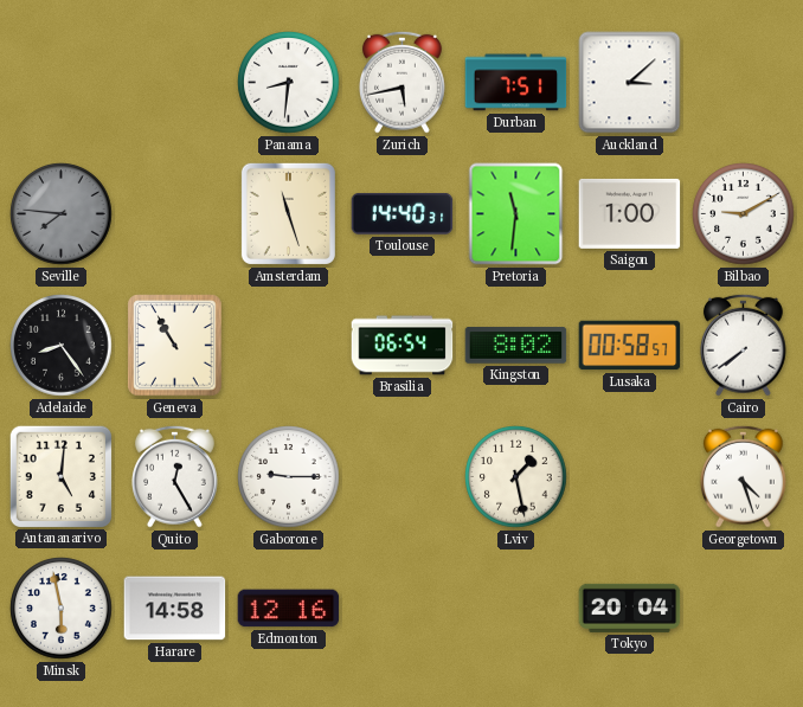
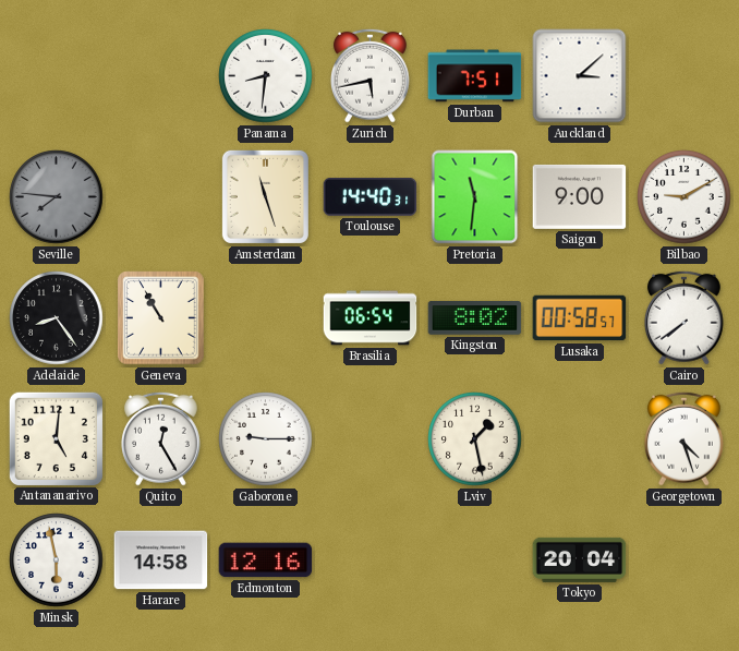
Saigon: 1:00 -> 9:00 (580, 196)
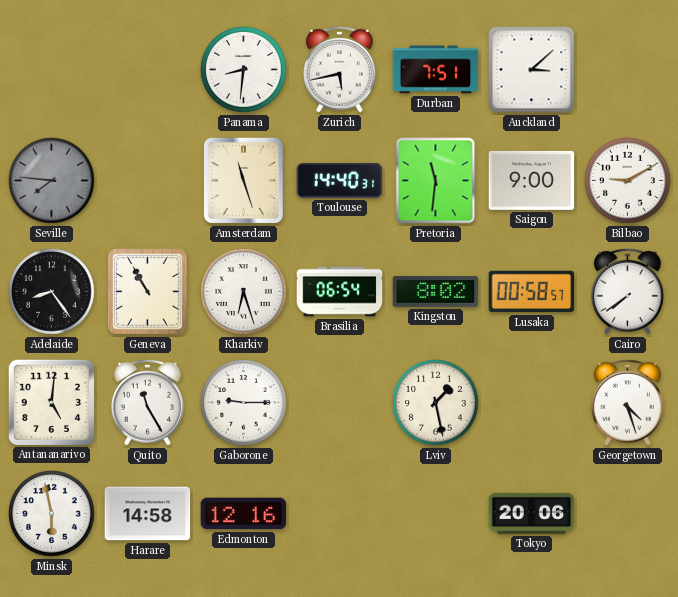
Kharkiv: none -> 6:27 (244, 292)
Quito: 12:25 -> 11:25 (147, 402)
Tokyo: 20:04 -> 20:06 (532, 513)
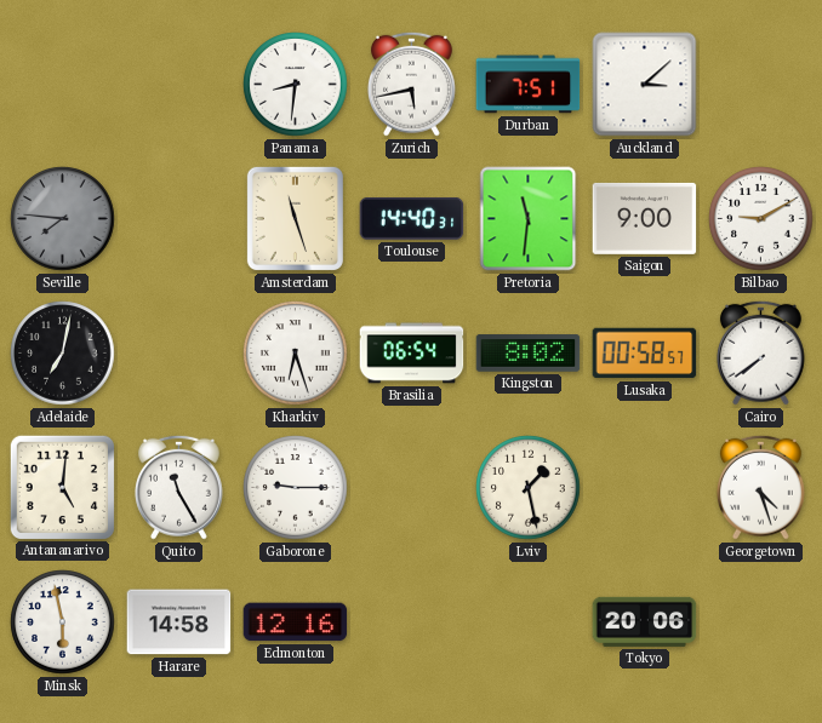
Adelaide: 8:24 -> 7:02 (63, 354)
Geneva: 10:55 -> none (148, 292)
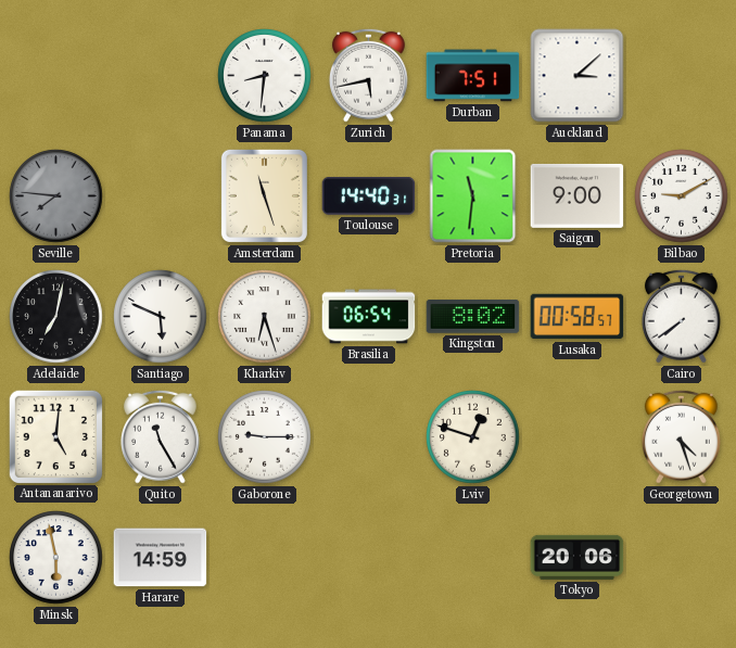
Santiago: none -> 5:49 (161, 317)
Lviv: 1:28 -> 12:48 (473, 437)
Harare: 14:58 -> 14:59 (161, 558)
Edmonton: 12:16 -> none (296, 622)
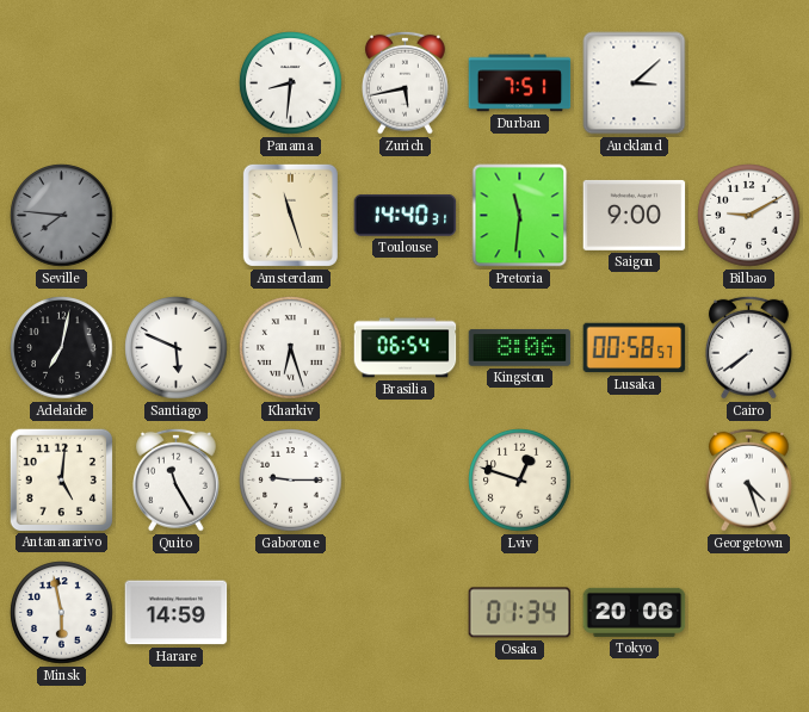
Kingston: 8:02 -> 8:06 (520, 348)
Osaka: none -> 01:34 (520, 613)
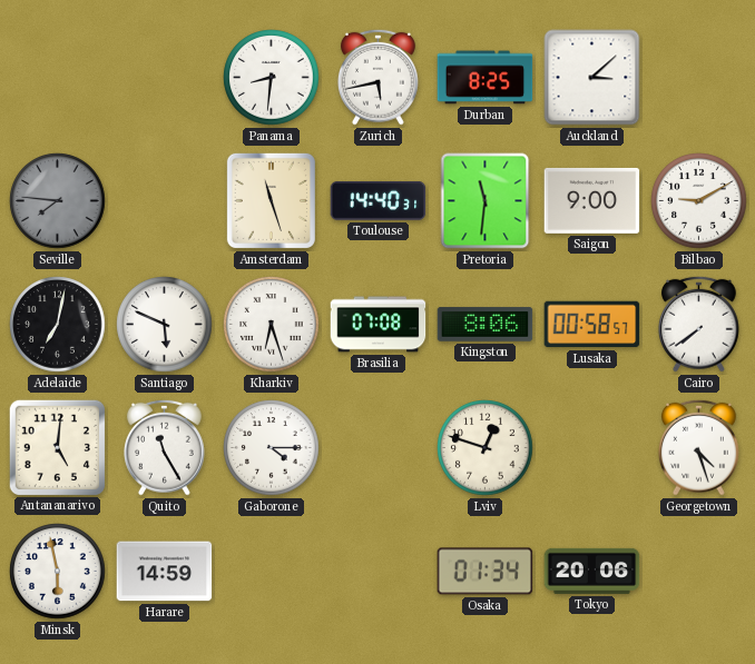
Durban: 7:51 -> 8:25 (486, 78)
Brasilia: 06:54 -> 07:08 (379, 325)
Gaborone: 9:15 -> 4:15 (272, 448)
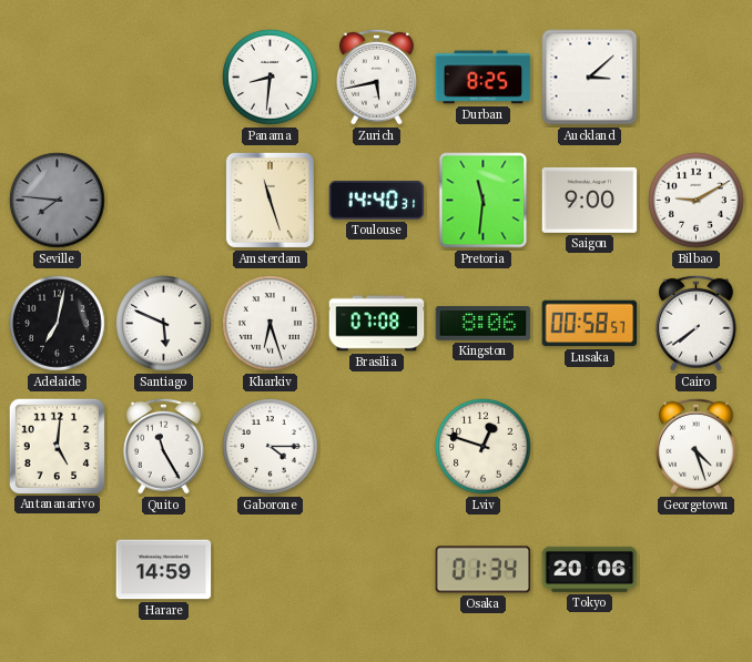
Minsk: 5:58 -> none (58, 572)
